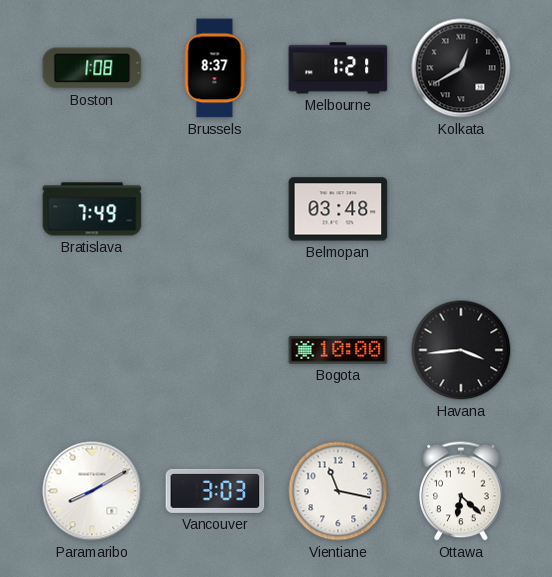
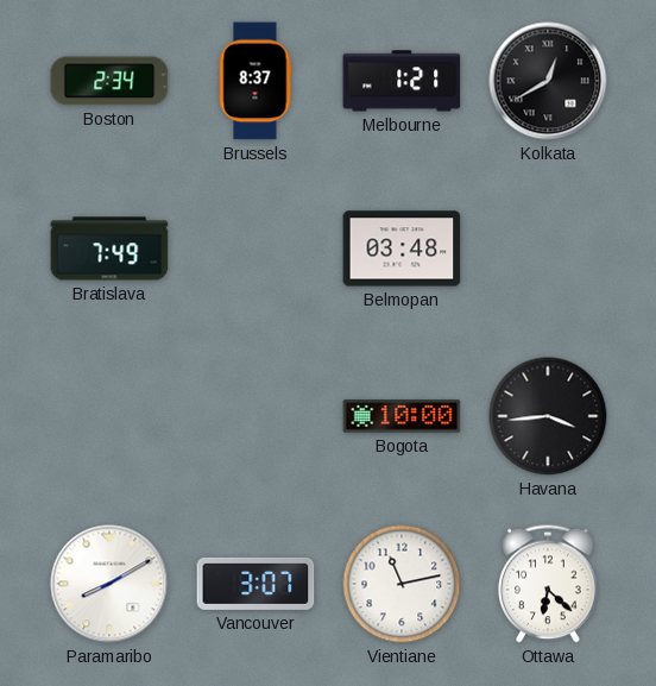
Boston: 1:08 -> 2:34 (109, 81)
Vancouver: 3:03 -> 3:07 (256, 584)
Vientiane: 11:17 -> 11:13 (402, 584)
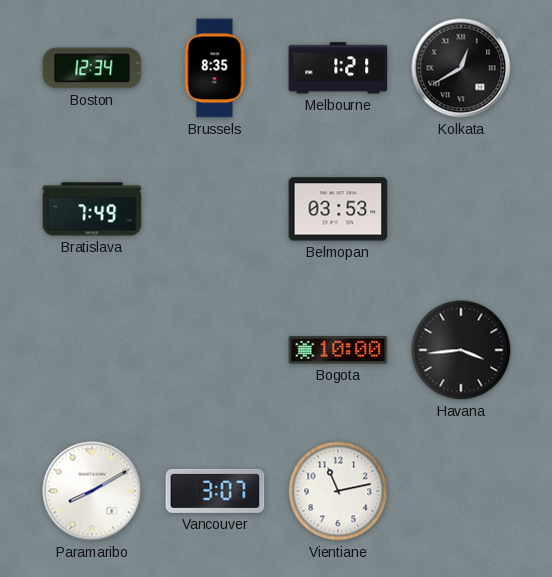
Boston: 2:34 -> 12:34 (92, 68)
Brussels: 8:37 -> 8:35 (215, 68)
Belmopan: 03:48 -> 03:53 (338, 209)
Ottawa: 6:22 -> none (548, 584)
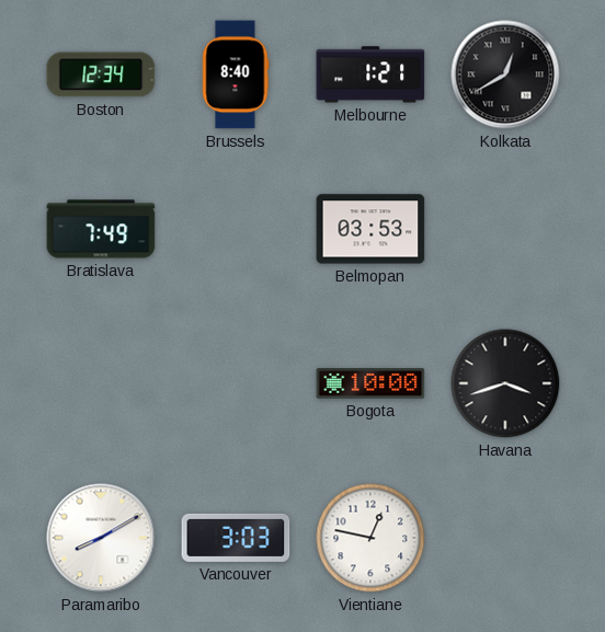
Brussels: 8:35 -> 8:40 (236, 74)
Havana: 3:44 -> 3:42 (505, 383)
Vancouver: 3:07 -> 3:03 (236, 538)
Vientiane: 11:13 -> 12:47 (370, 538)
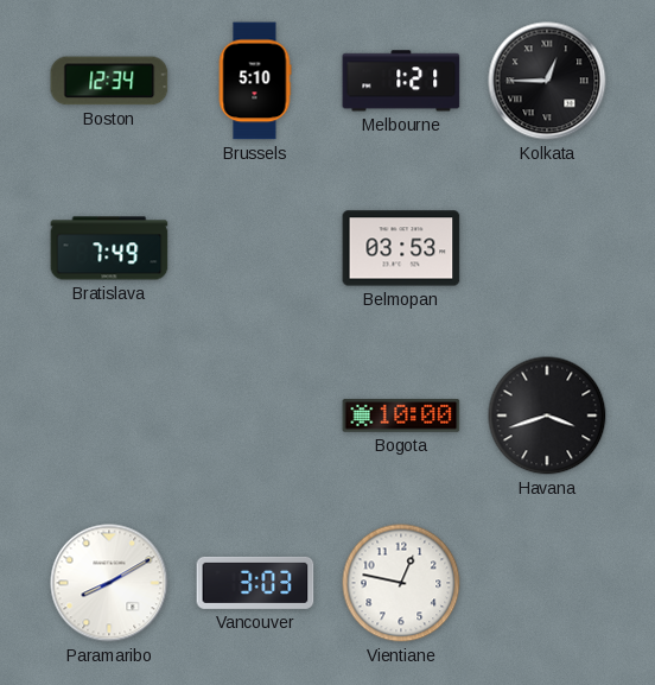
Brussels: 8:40 -> 5:10 (255, 81)
Kolkata: 12:40 -> 12:45 (547, 81)
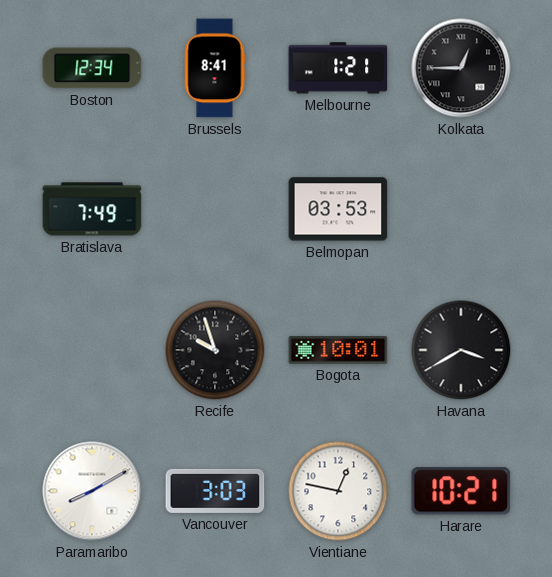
Brussels: 5:10 -> 8:41 (215, 68)
Recife: none -> 9:57 (215, 350)
Bogota: 10:00 -> 10:01 (338, 350)
Havana: 3:42 -> 3:40 (461, 350)
Harare: none -> 10:21 (461, 491)
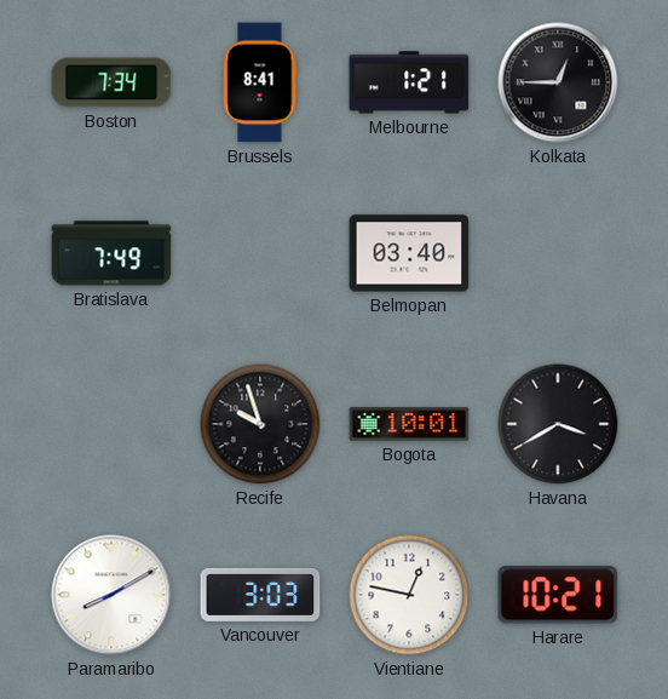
Boston: 12:34 -> 7:34 (111, 82)
Belmopan: 03:53 -> 03:40 (409, 253)
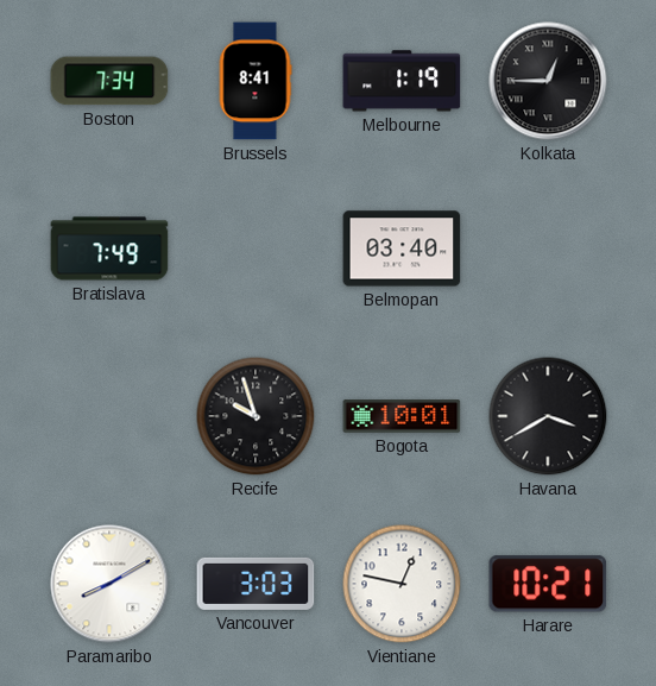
Melbourne: 1:21 -> 1:19 (402, 81)
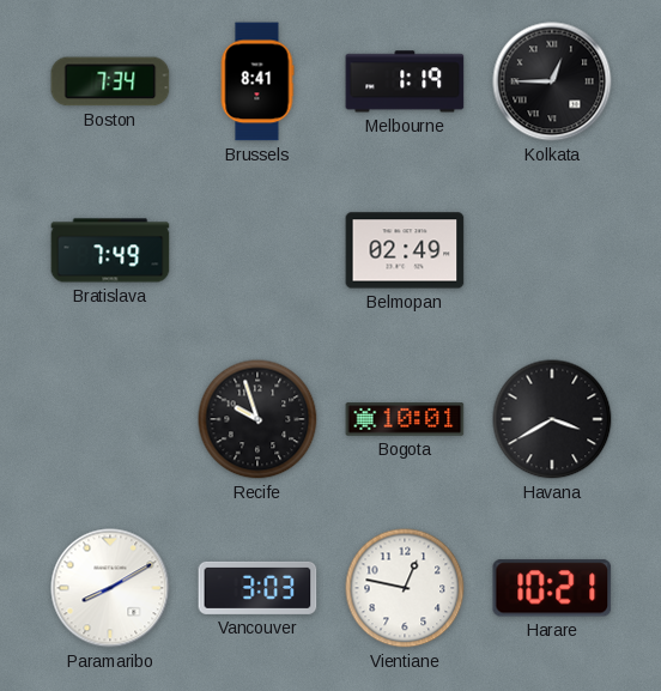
Belmopan: 03:40 -> 02:49 (405, 250)
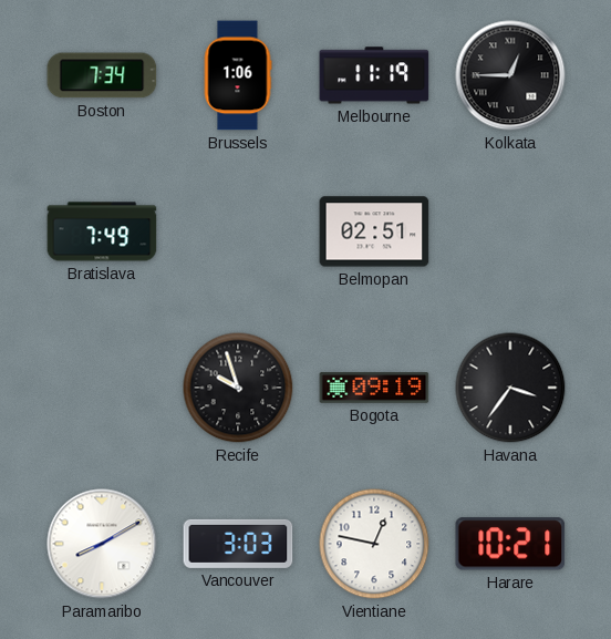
Brussels: 8:41 -> 1:06 (238, 75)
Melbourne: 1:19 -> 11:19 (374, 75)
Belmopan: 02:49 -> 02:51 (374, 231)
Bogota: 10:01 -> 09:19 (374, 388)
Havana: 3:40 -> 3:36 (510, 388)
